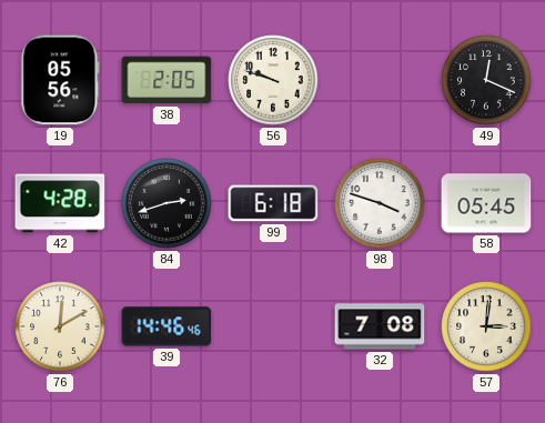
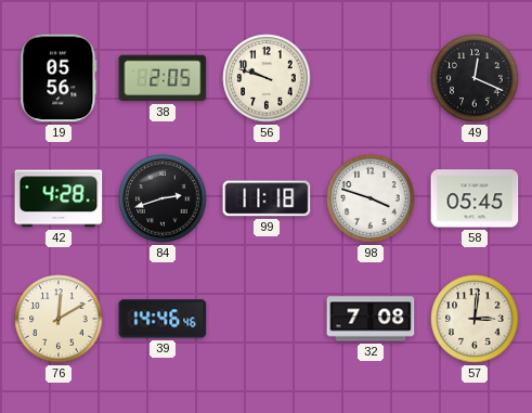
99: 6:18 -> 11:18 (267, 198)
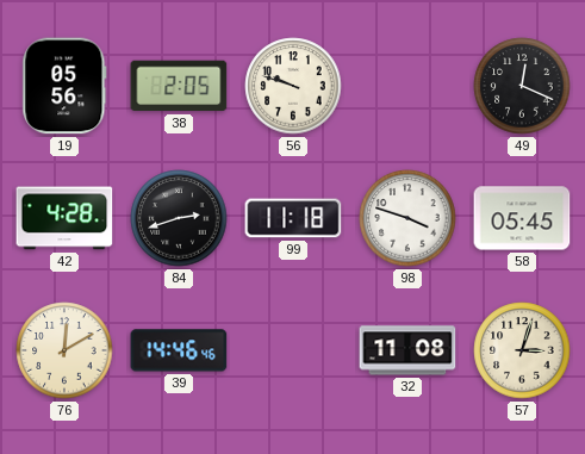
32: 7:08 -> 11:08 (407, 350)
57: 3:01 -> 3:03 (522, 350)
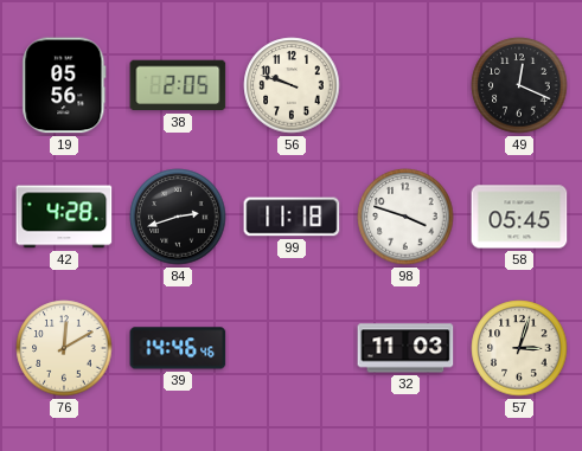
32: 11:08 -> 11:03 (405, 348)
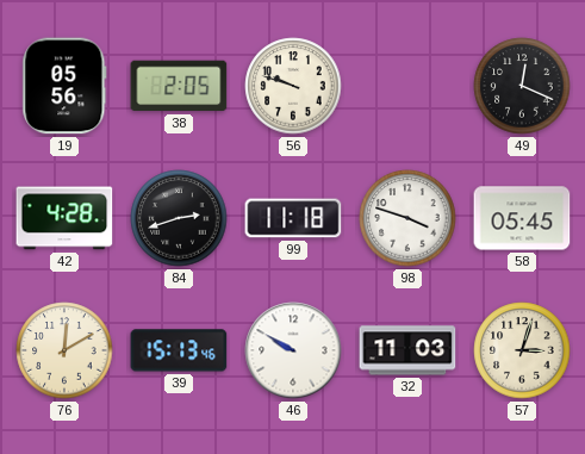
39: 14:46 -> 15:13 (179, 350)
46: none -> 9:50 (293, 350)
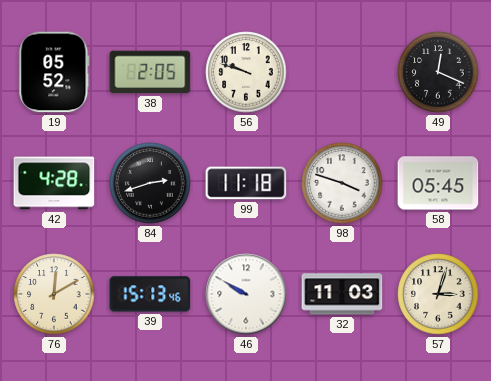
19: 05:56 -> 05:52 (54, 72)
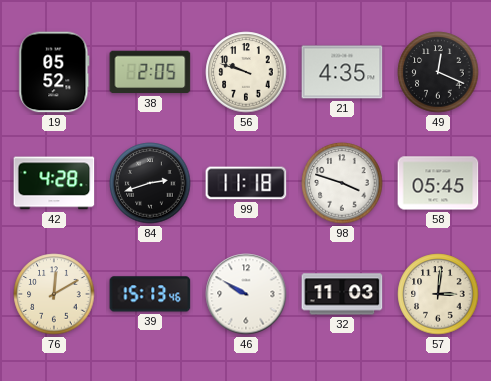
21: none -> 4:35 (342, 72)
57: 3:03 -> 3:01 (438, 294)
